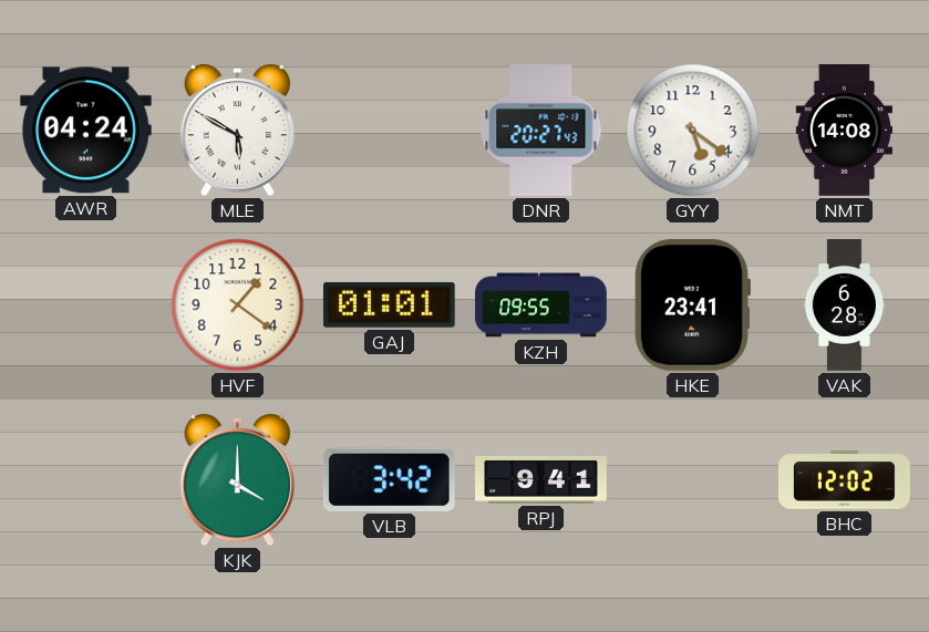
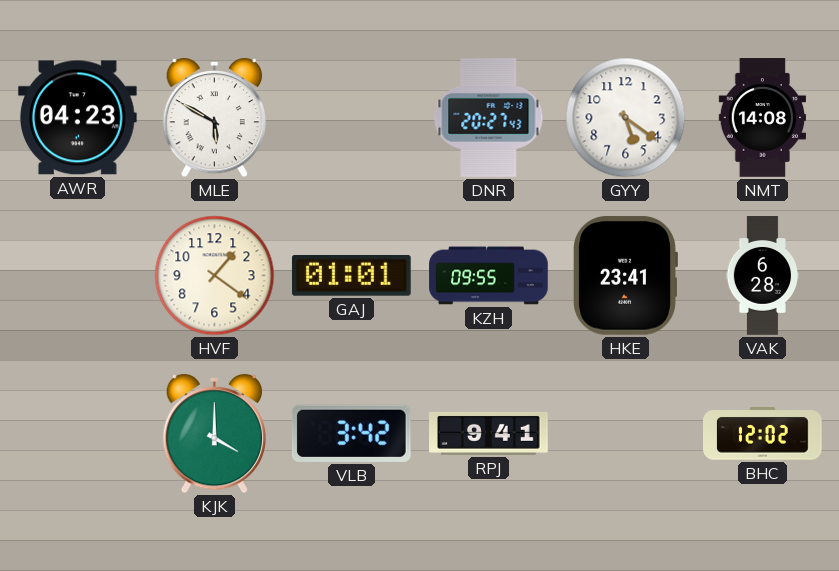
AWR: 04:24 -> 04:23 (77, 118)
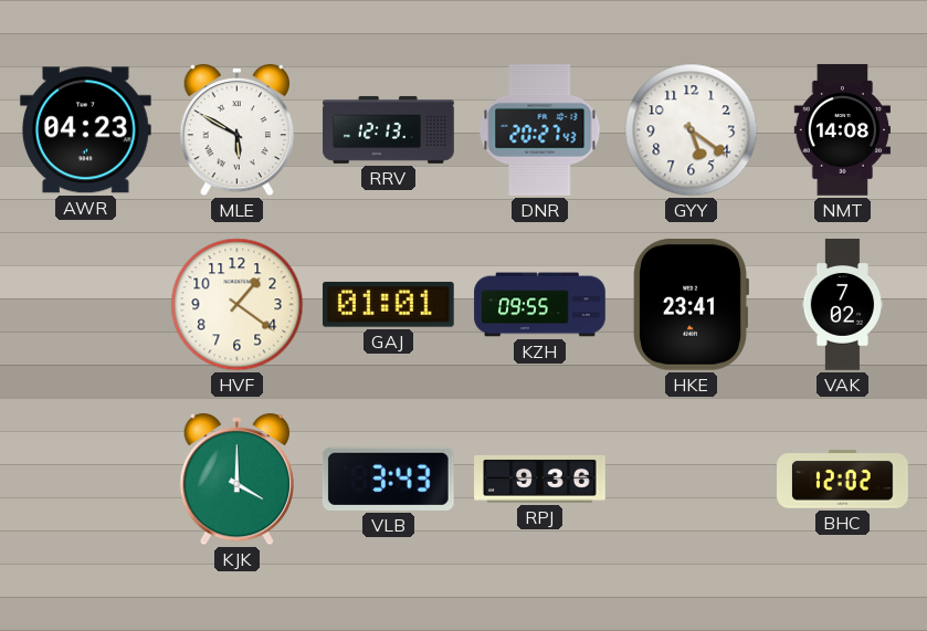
RRV: none -> 12:13 (389, 129)
VAK: 6:28 -> 7:02 (843, 305)
VLB: 3:42 -> 3:43 (388, 478)
RPJ: 9:41 -> 9:36 (540, 478)
